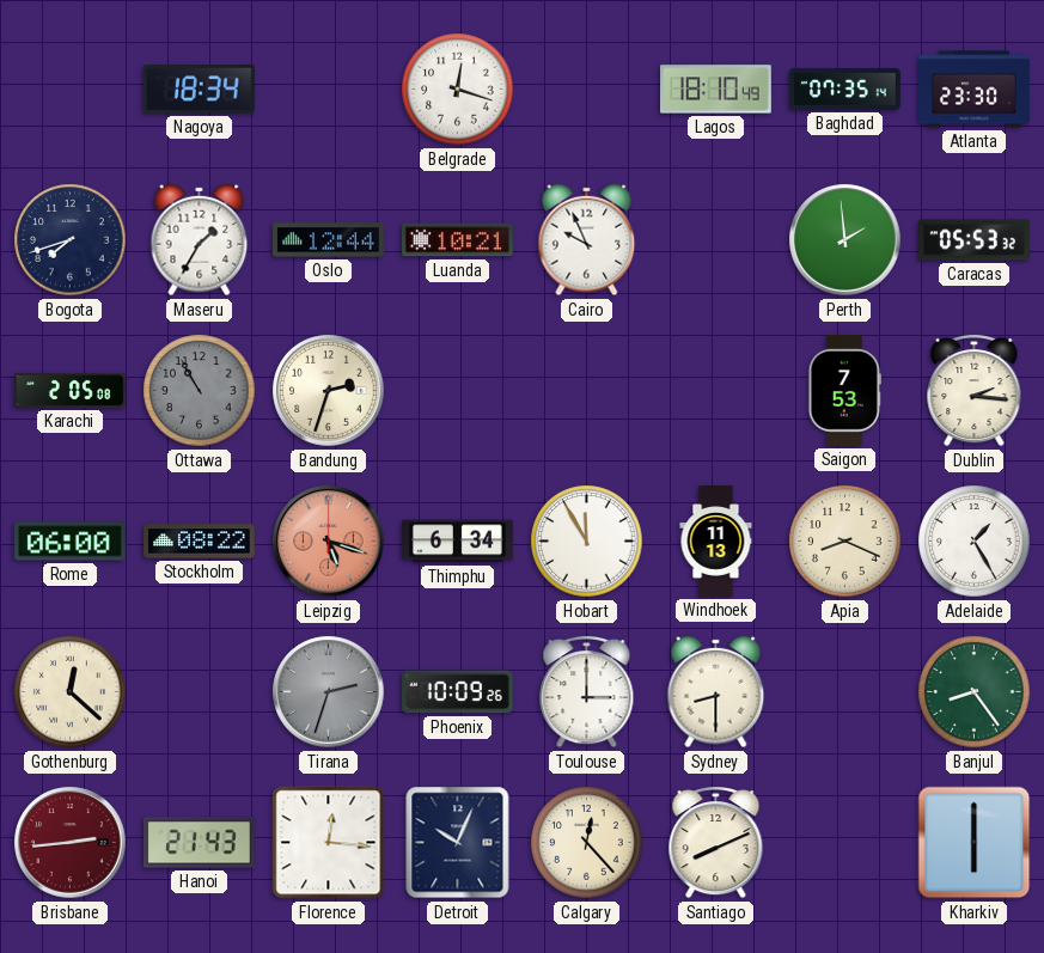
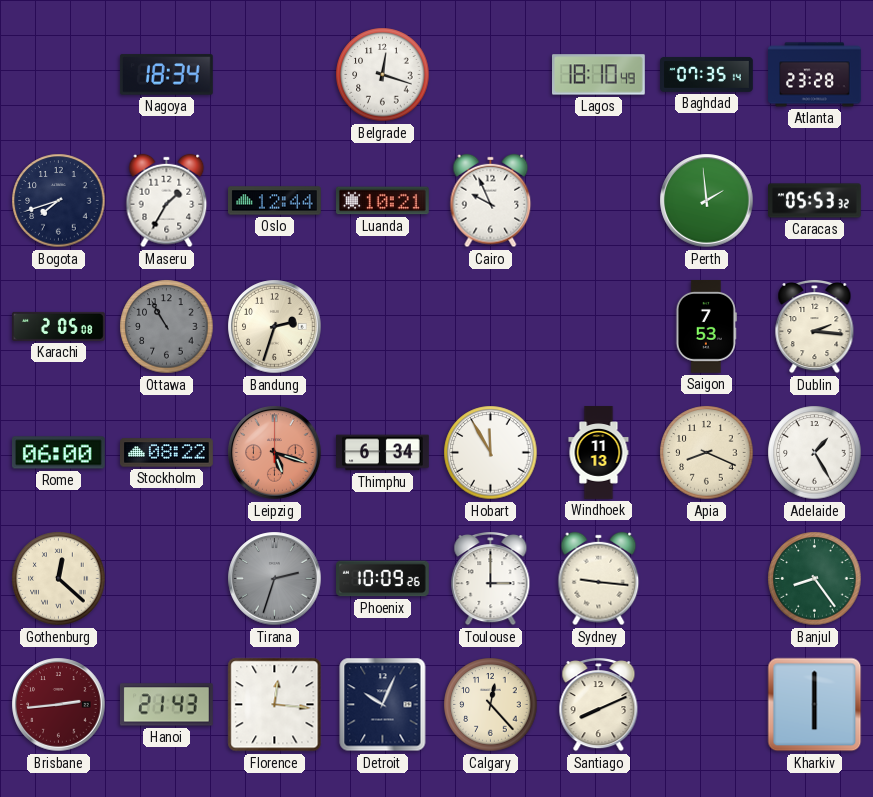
Atlanta: 23:30 -> 23:28 (815, 75)
Sydney: 8:30 -> 9:16 (599, 579)
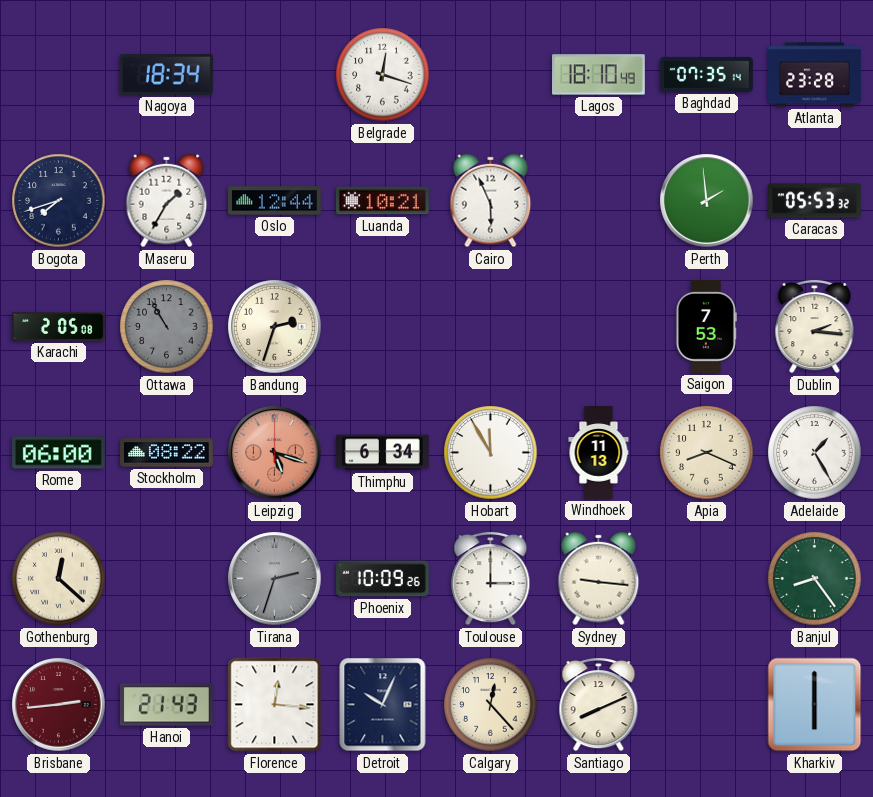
Cairo: 9:56 -> 5:56 (491, 201)
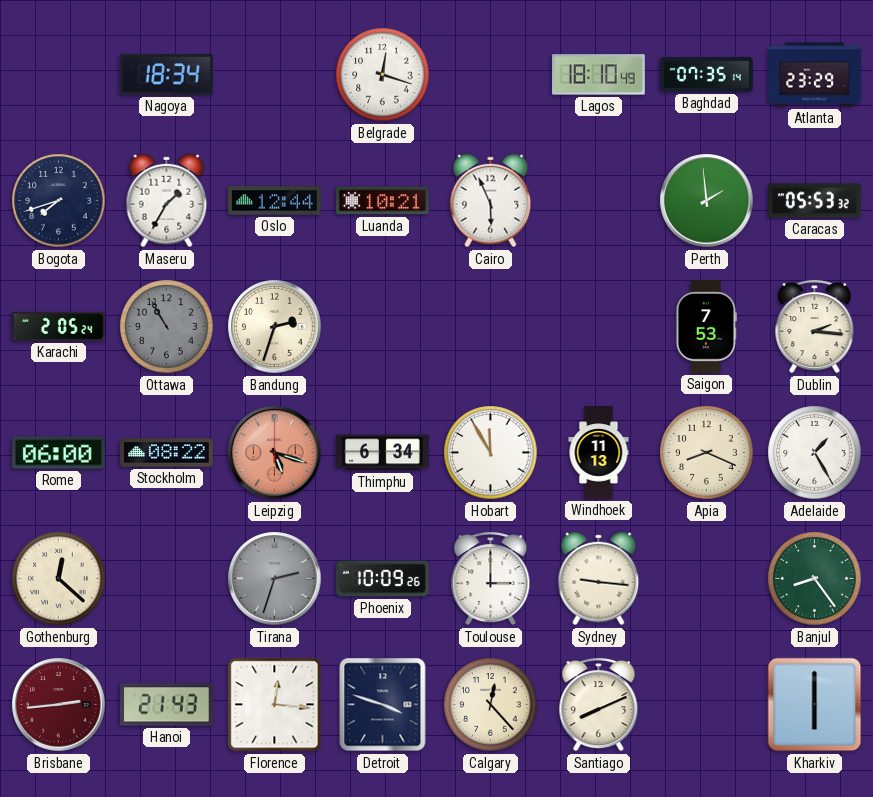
Atlanta: 23:28 -> 23:29 (815, 75)
Karachi: 2:05:08 -> 2:05:24 (59, 326)
Detroit: 10:04 -> 3:48 (383, 705)
